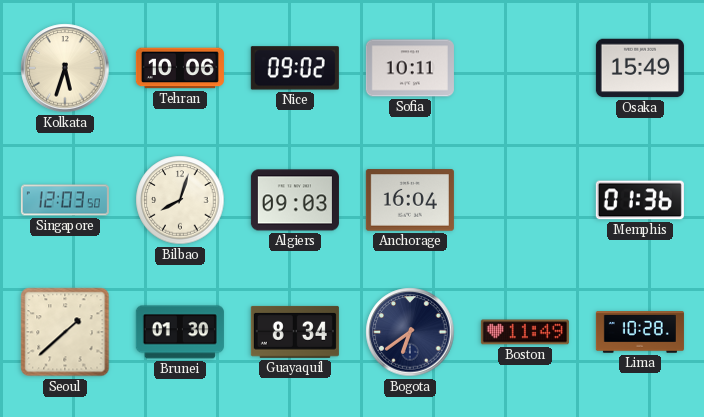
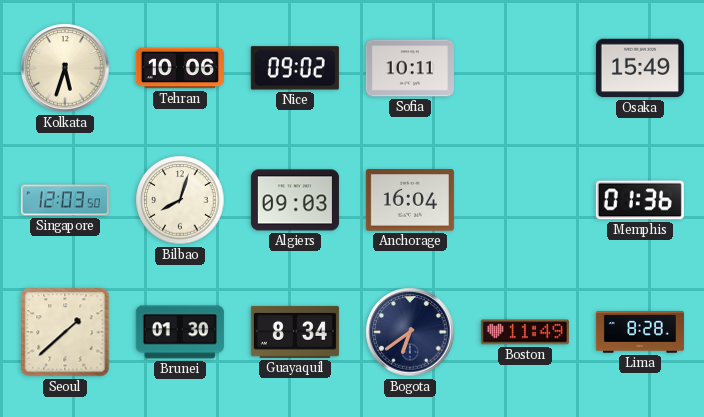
Lima: 10:28 -> 8:28 (640, 332)
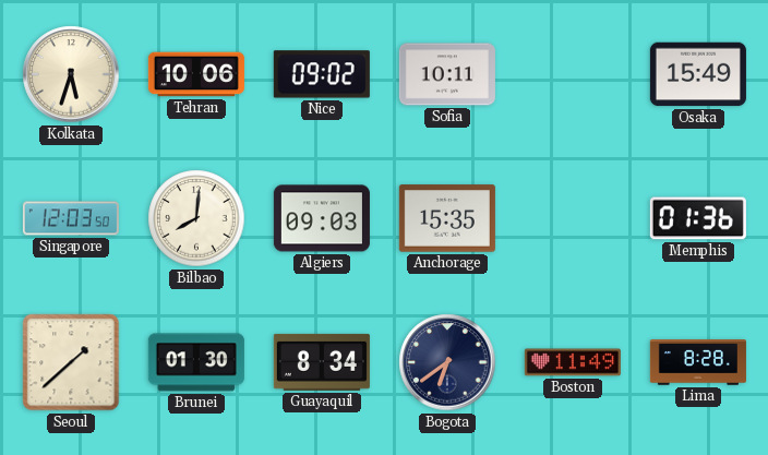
Bilbao: 8:03 -> 8:01 (196, 218)
Anchorage: 16:04 -> 15:35 (447, 218)
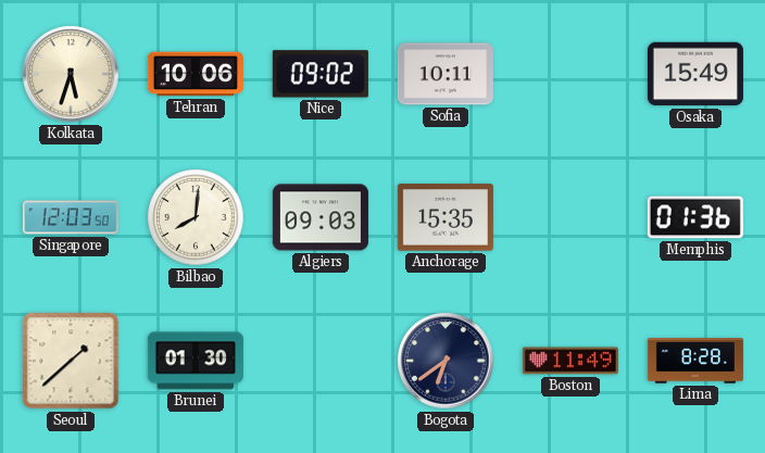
Guayaquil: 8:34 -> none (322, 362)
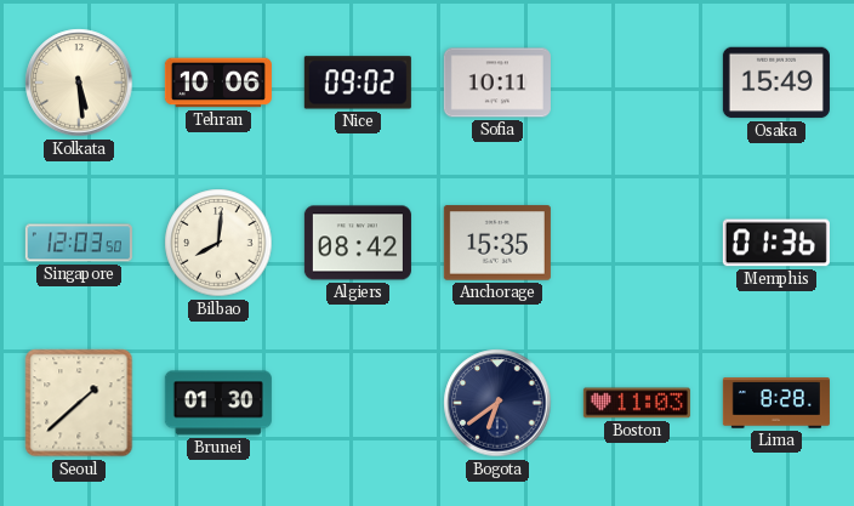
Kolkata: 5:33 -> 5:29 (79, 83)
Algiers: 09:03 -> 08:42 (358, 243)
Boston: 11:49 -> 11:03 (637, 403)
